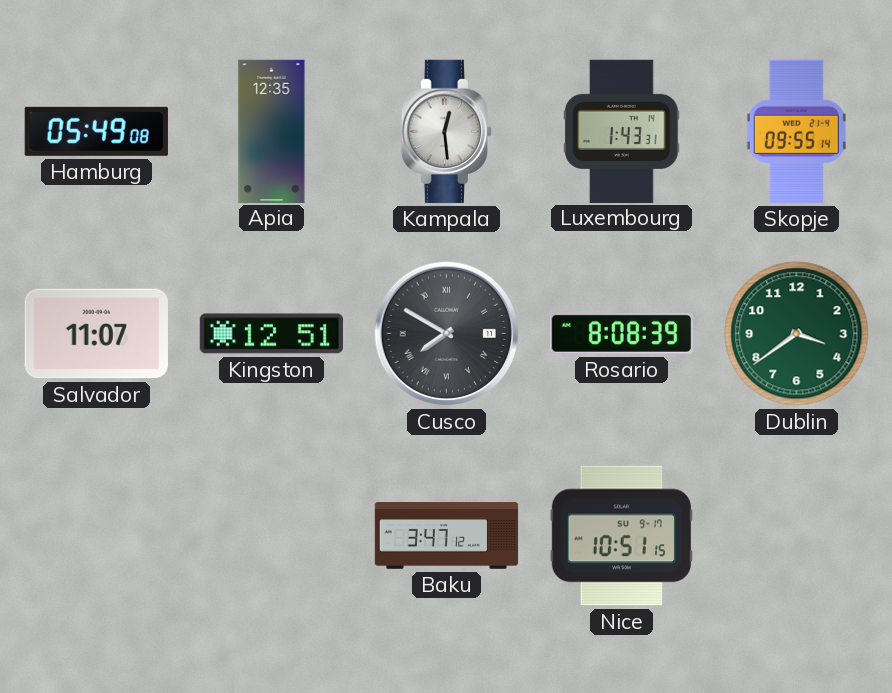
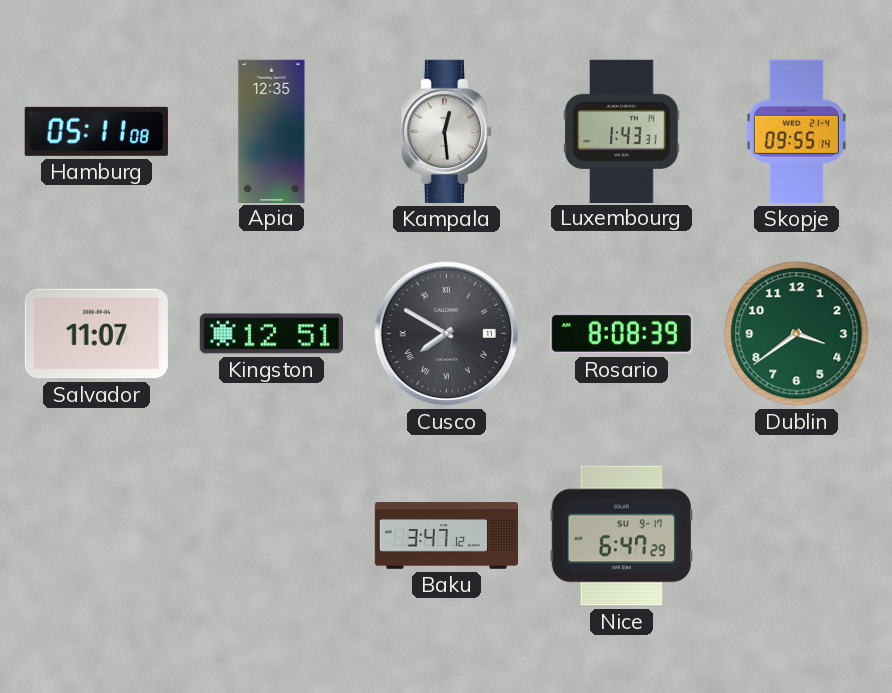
Hamburg: 05:49 -> 05:11 (96, 131)
Nice: 10:51 -> 6:47 (621, 536)
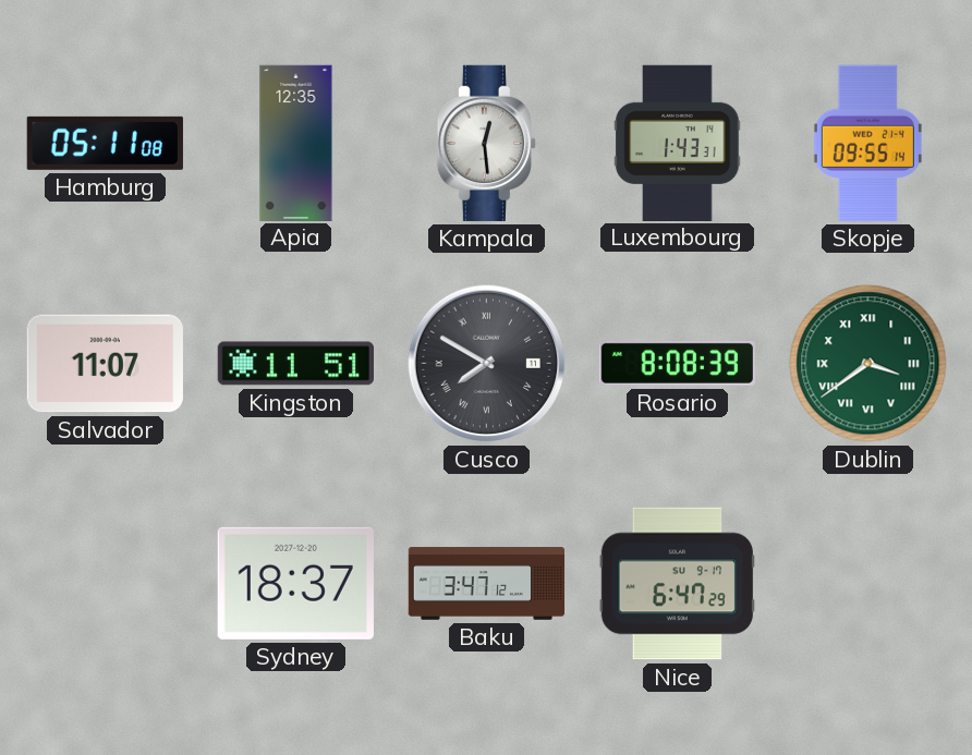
Kingston: 12:51 -> 11:51 (295, 364)
Dublin numerals: Arabic -> Roman (868, 364)
Sydney: none -> 18:37 (295, 583)
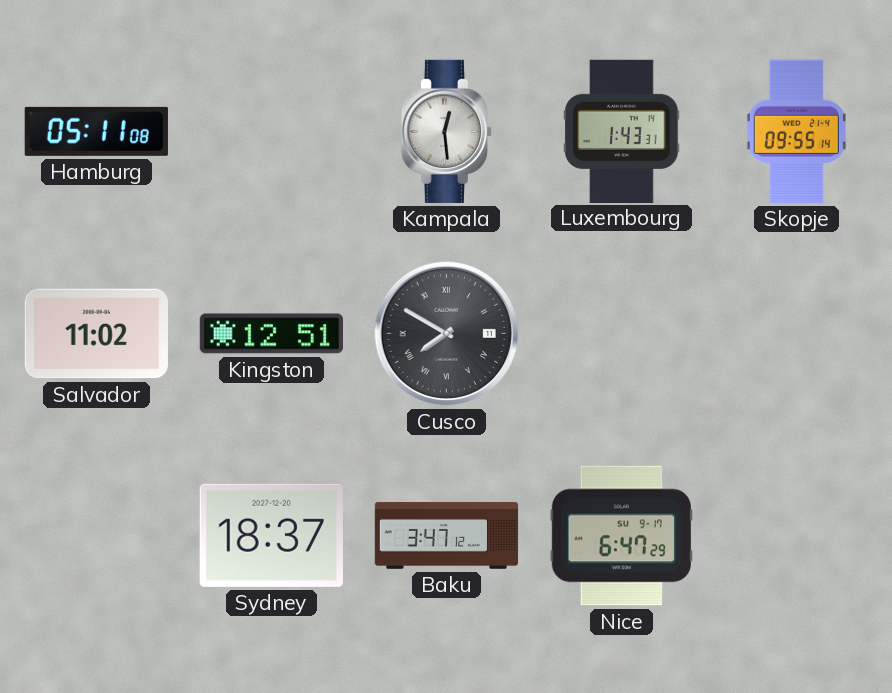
Apia: 12:35 -> none (296, 143)
Salvador: 11:07 -> 11:02 (96, 334)
Kingston: 11:51 -> 12:51 (271, 334)
Rosario: 8:08 -> none (677, 363)
Dublin: 3:39 -> none (868, 364)
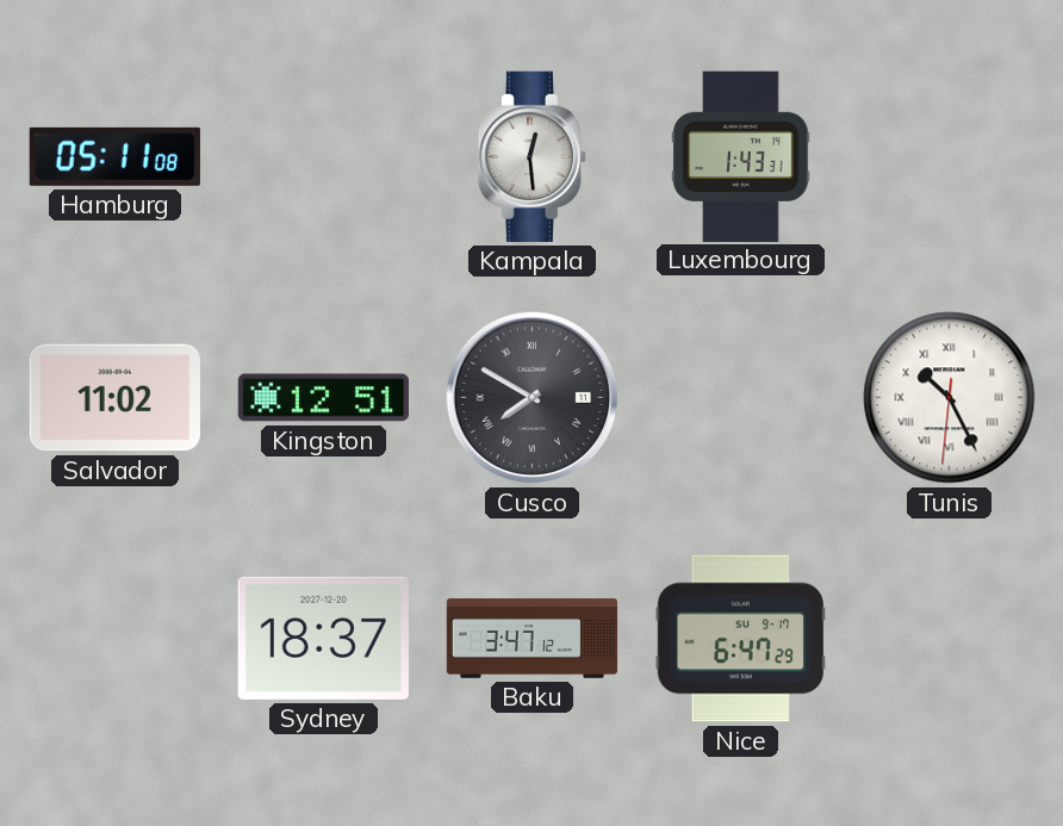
Skopje: 09:55 -> none (796, 131)
Tunis: none -> 10:25 (950, 398)
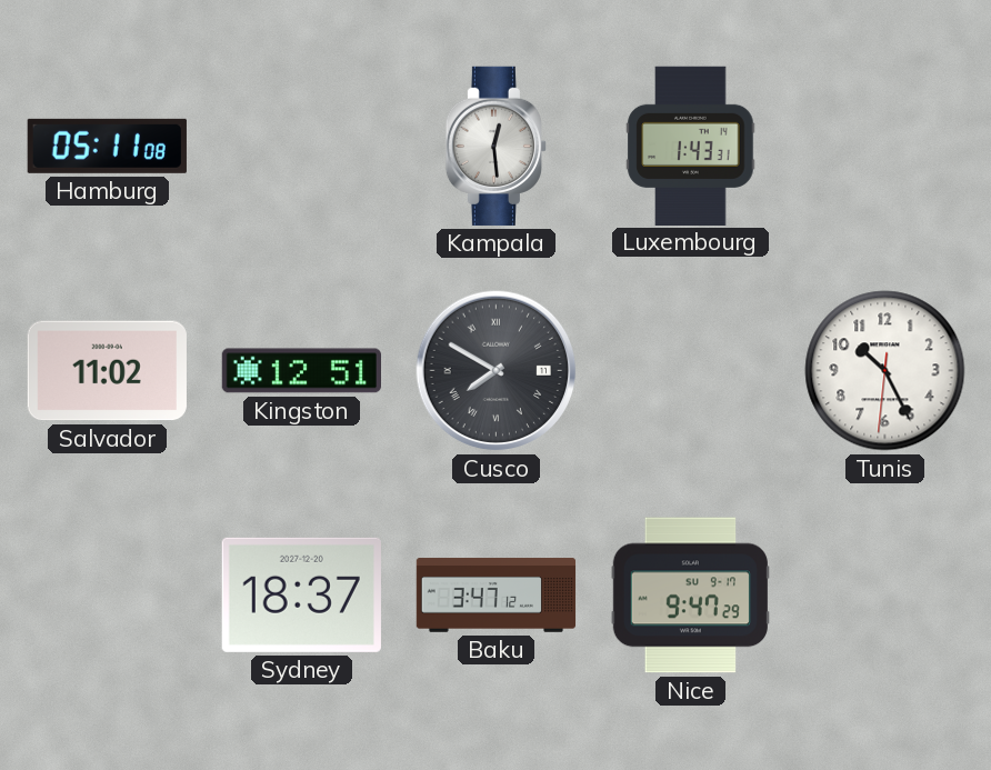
Tunis numerals: Roman -> Arabic (885, 371)
Nice: 6:47 -> 9:47 (690, 596)
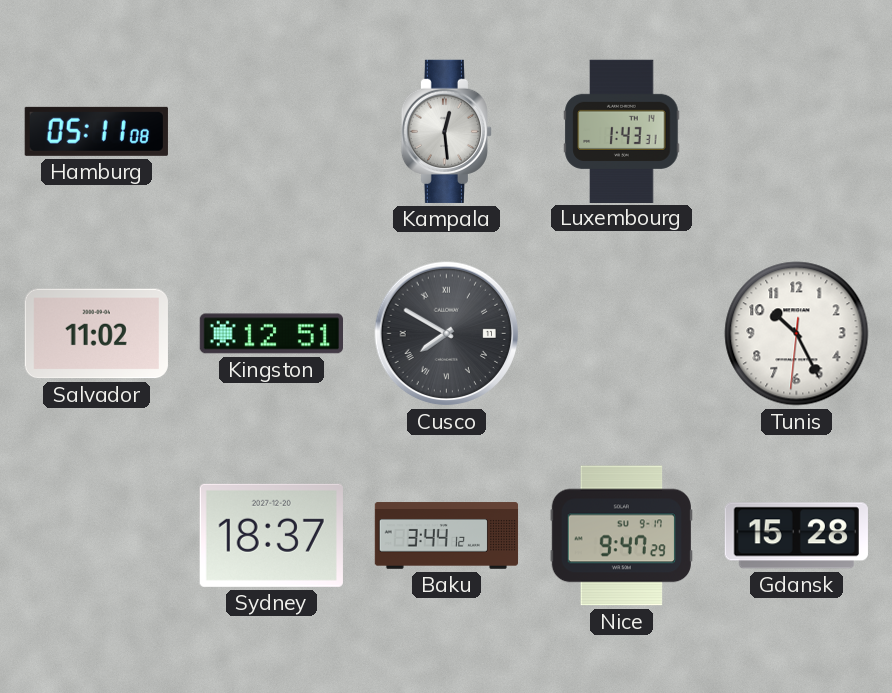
Baku: 3:47 -> 3:44 (447, 536)
Gdansk: none -> 15:28 (796, 536)
